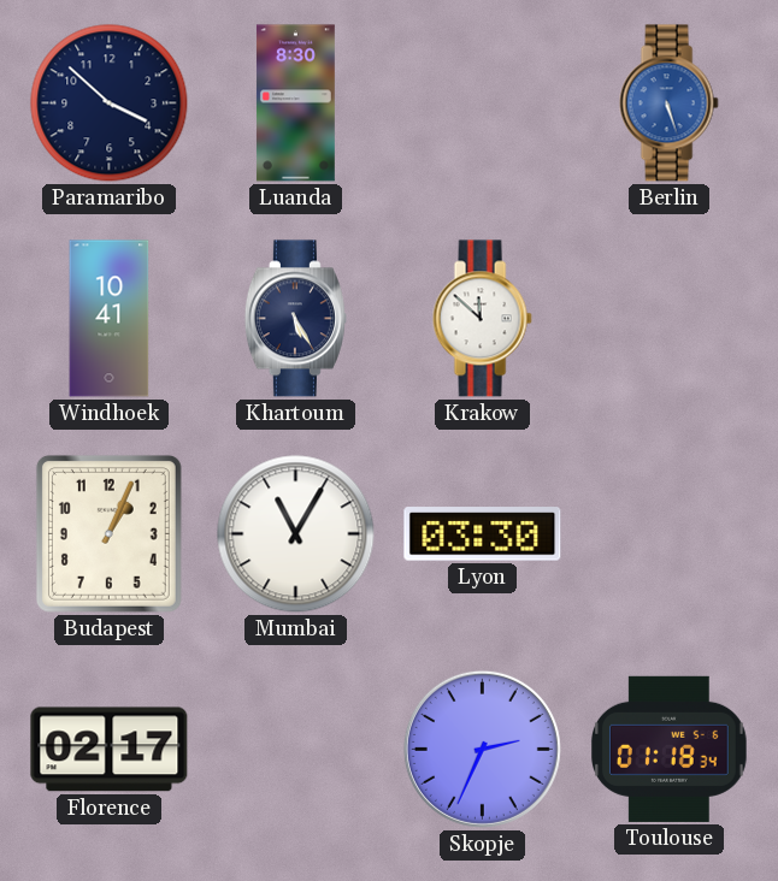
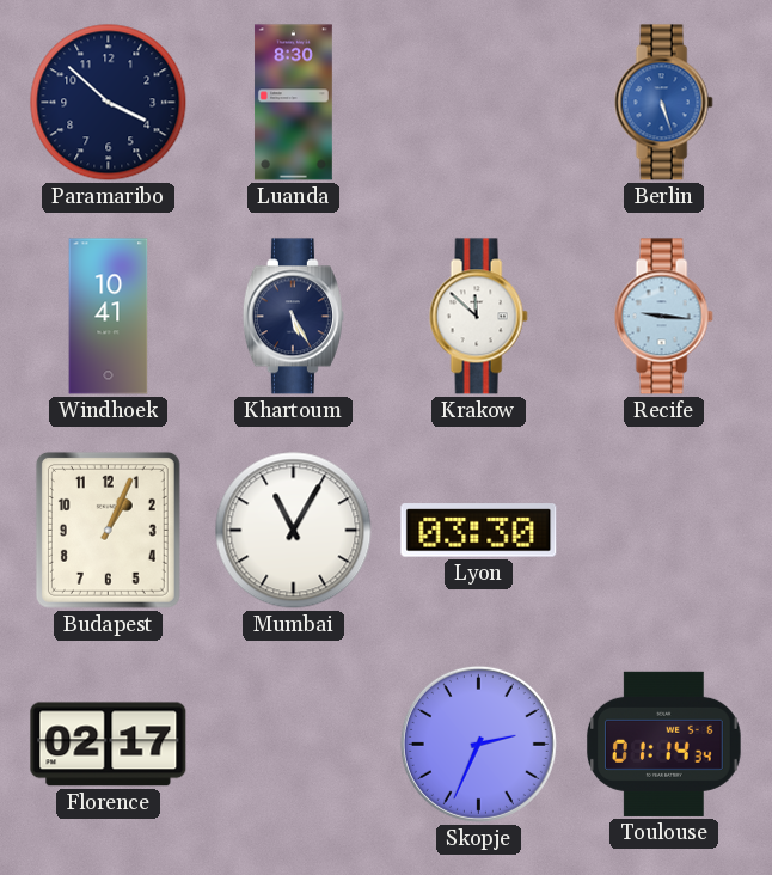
Recife: none -> 9:16 (663, 317)
Toulouse: 01:18 -> 01:14 (664, 744)
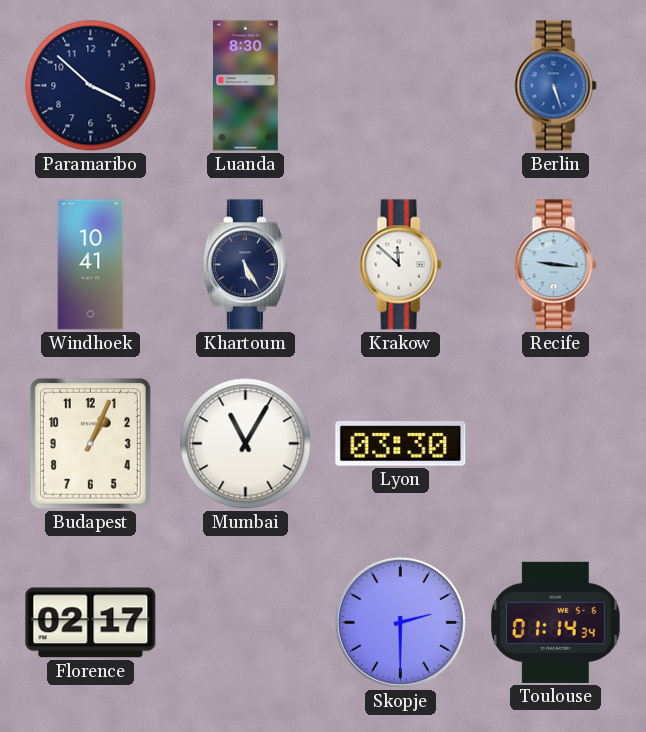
Skopje: 2:34 -> 2:30 (400, 622)
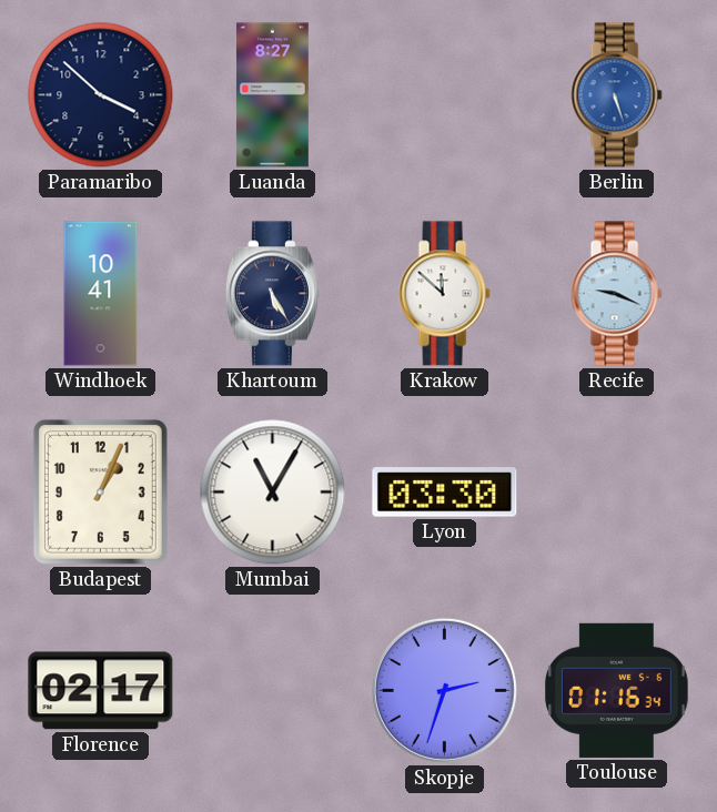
Luanda: 8:30 -> 8:27 (272, 95)
Recife: 9:16 -> 9:19 (616, 294)
Skopje: 2:30 -> 2:33 (444, 690)
Toulouse: 01:14 -> 01:16 (617, 690)
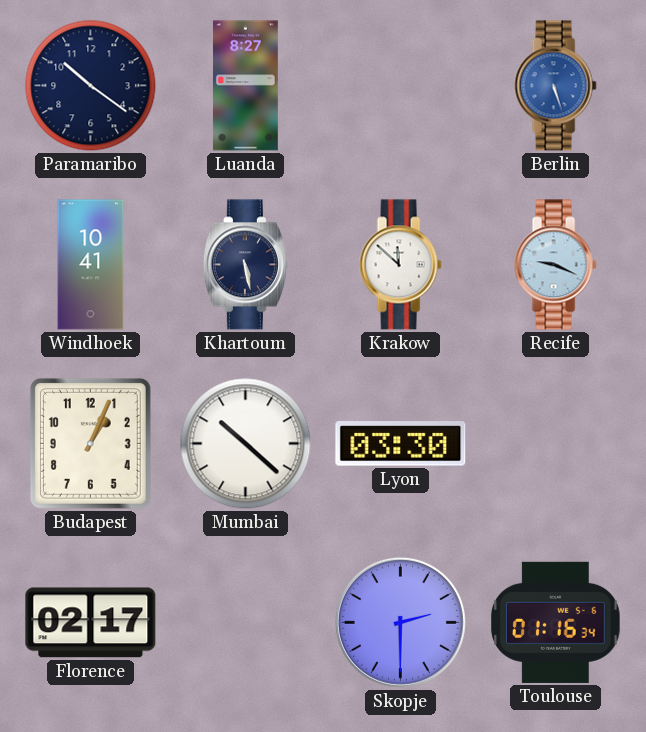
Paramaribo: 3:52 -> 10:21 (91, 86)
Khartoum: 5:25 -> 5:28 (245, 265)
Mumbai: 11:05 -> 10:22 (246, 444)
Skopje: 2:33 -> 2:30 (400, 622)
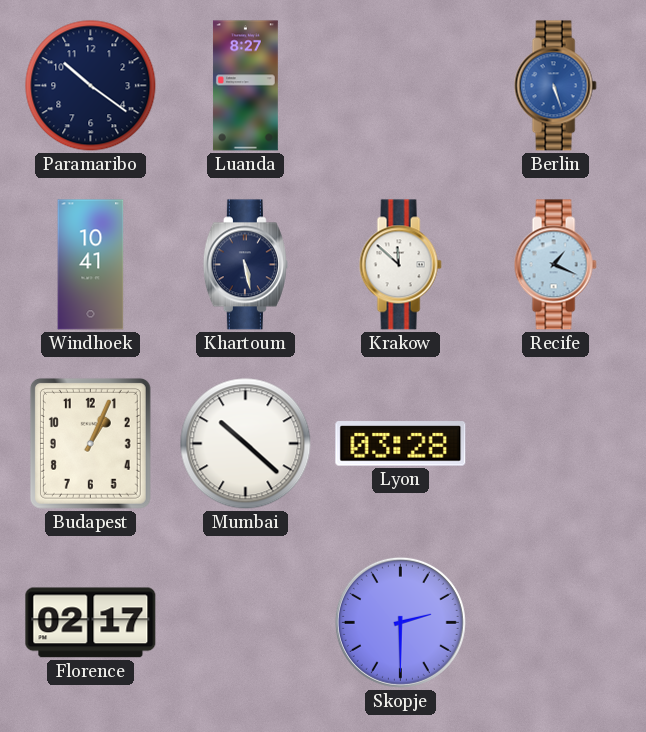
Recife: 9:19 -> 1:19 (555, 265)
Lyon: 03:30 -> 03:28 (401, 444)
Toulouse: 01:16 -> none (556, 622)
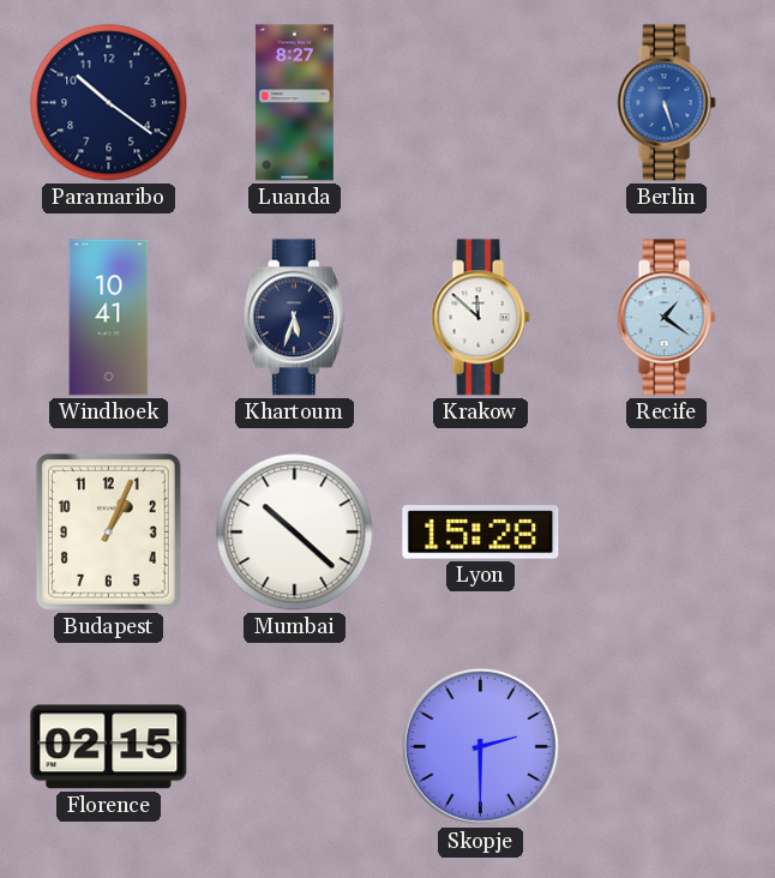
Khartoum: 5:28 -> 5:33 (294, 318)
Recife: 1:19 -> 1:21 (666, 318)
Lyon: 03:28 -> 15:28 (481, 533)
Florence: 02:17 -> 02:15 (109, 747)
